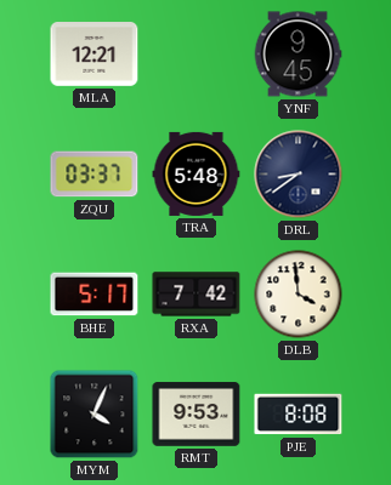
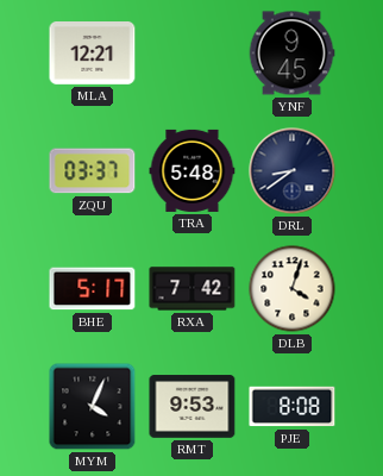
DLB: 3:59 -> 4:03 (293, 289)
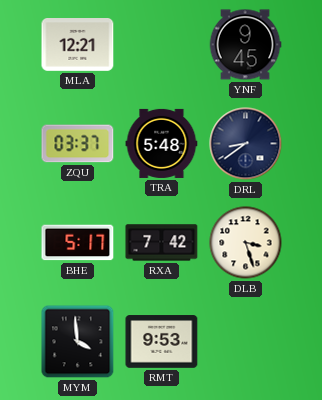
DLB: 4:03 -> 3:27 (246, 243)
MYM: 4:04 -> 3:59 (78, 342)
PJE: 8:08 -> none (293, 407)
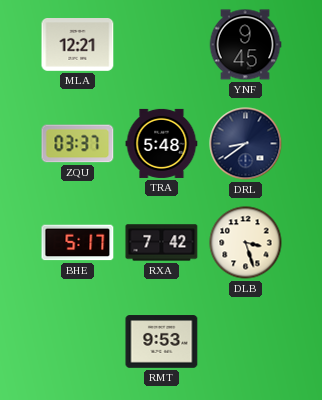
MYM: 3:59 -> none (78, 342)
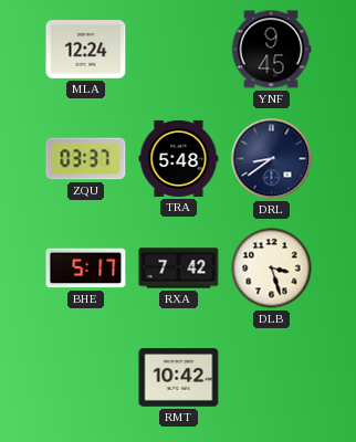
MLA: 12:21 -> 12:24 (86, 50)
RMT: 9:53 -> 10:42 (179, 378)
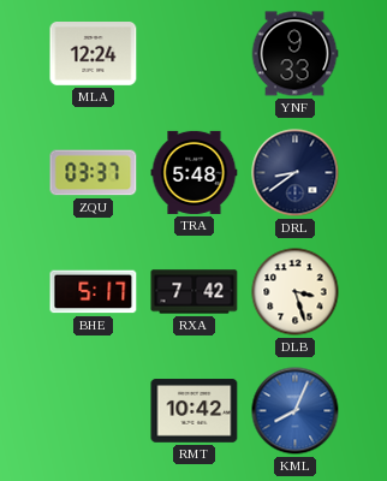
YNF: 9:45 -> 9:33 (294, 54)
KML: none -> 8:04 (296, 411)
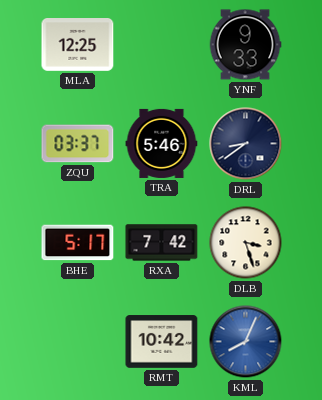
MLA: 12:24 -> 12:25 (78, 45)
TRA: 5:48 -> 5:46 (162, 143)
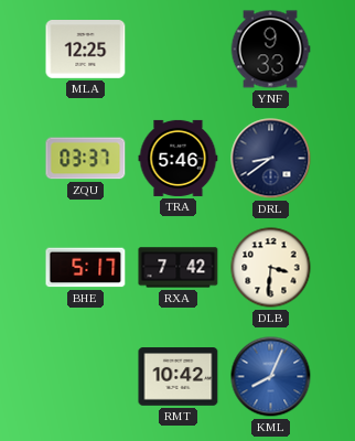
DLB: 3:27 -> 3:31 (271, 268)
